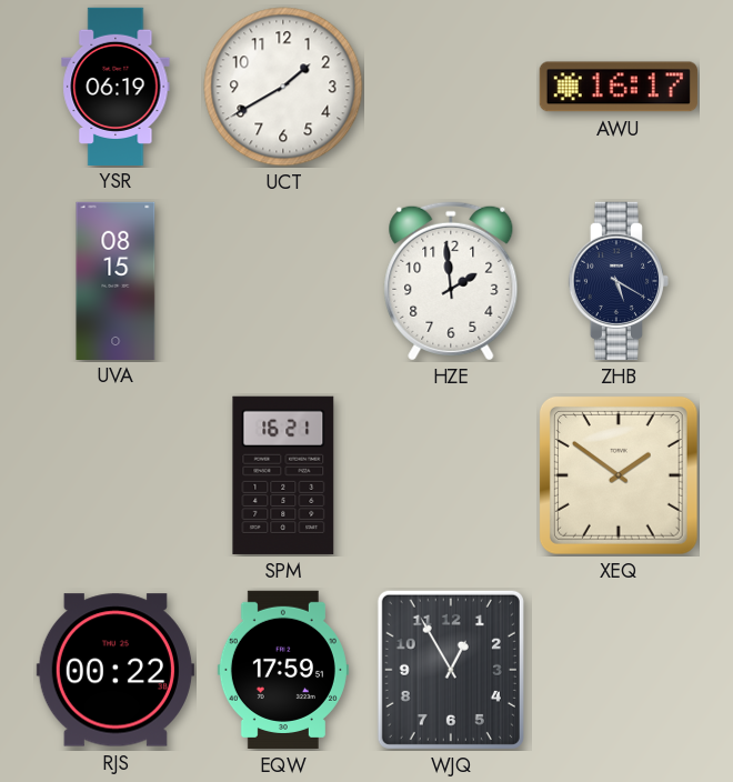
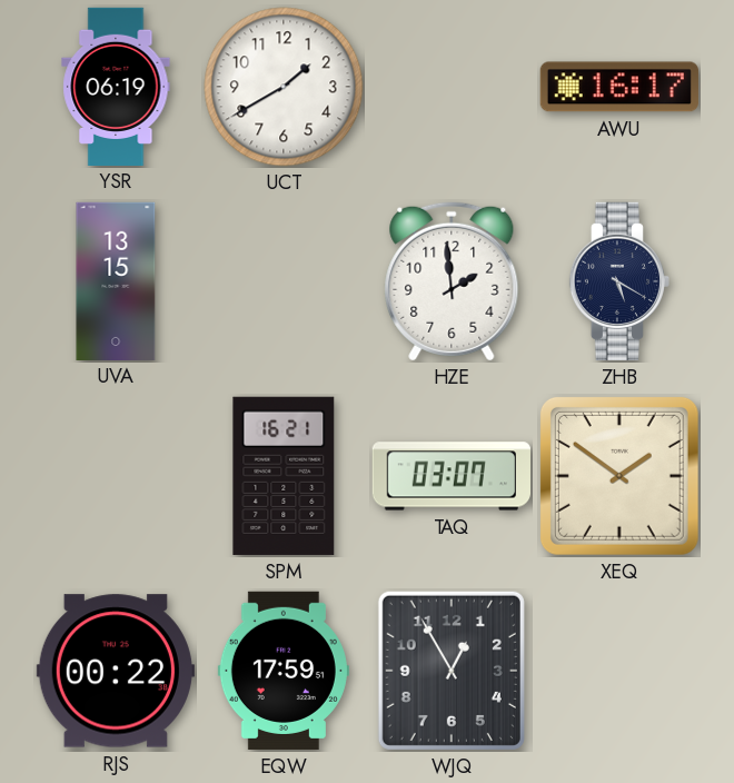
UVA: 08:15 -> 13:15 (116, 280)
TAQ: none -> 03:07 (450, 476)
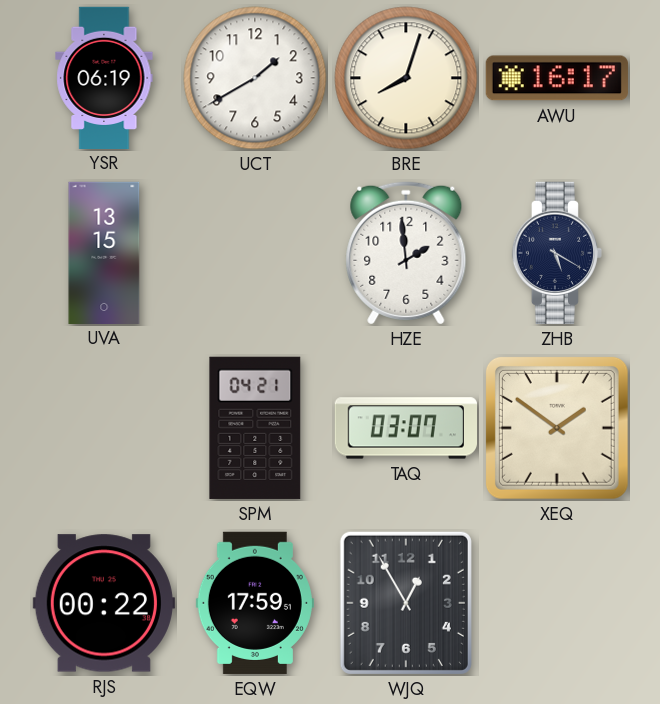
BRE: none -> 8:03 (406, 78)
SPM: 16:21 -> 04:21 (255, 428)
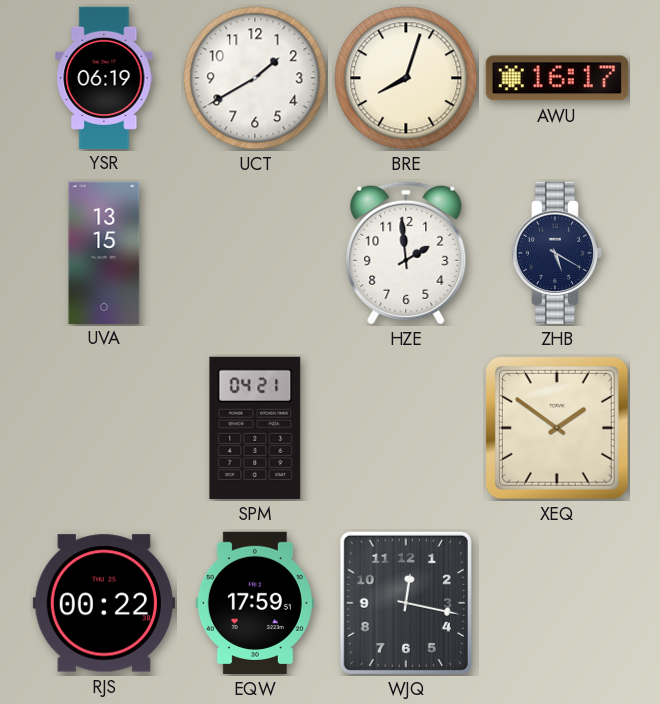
TAQ: 03:07 -> none (405, 428)
WJQ: 12:55 -> 12:17 (406, 603)
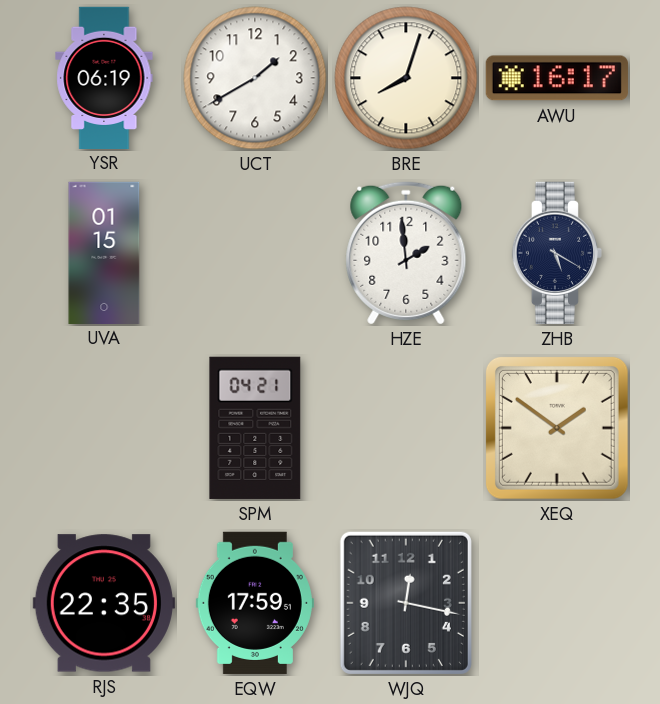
UVA: 13:15 -> 01:15 (104, 252)
RJS: 00:22 -> 22:35 (104, 603)
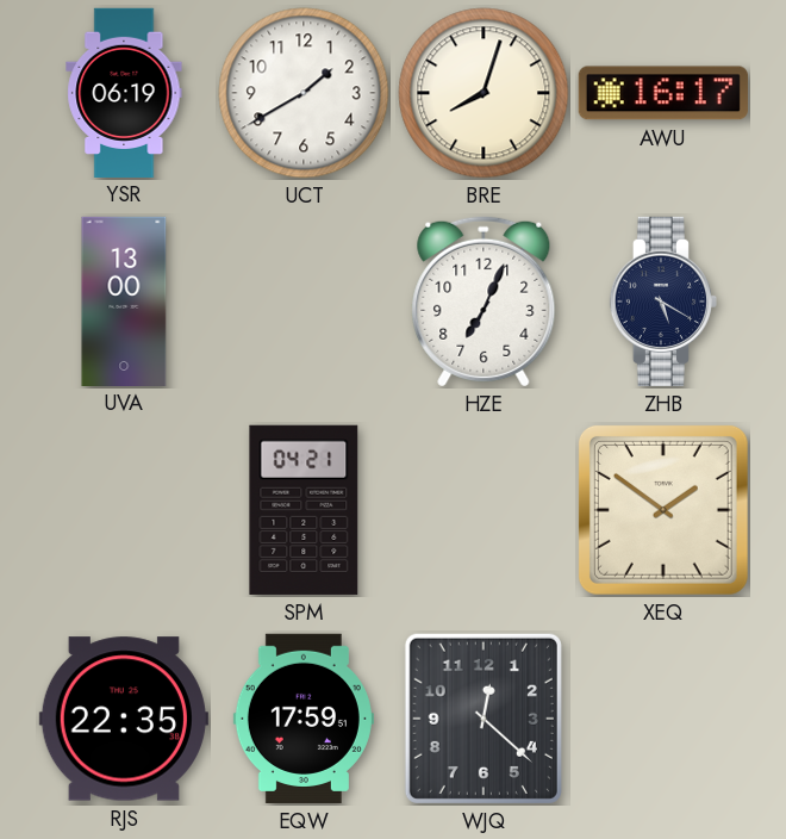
UVA: 01:15 -> 13:00 (124, 300)
HZE: 1:59 -> 7:04 (484, 302)
WJQ: 12:17 -> 12:22 (484, 719)
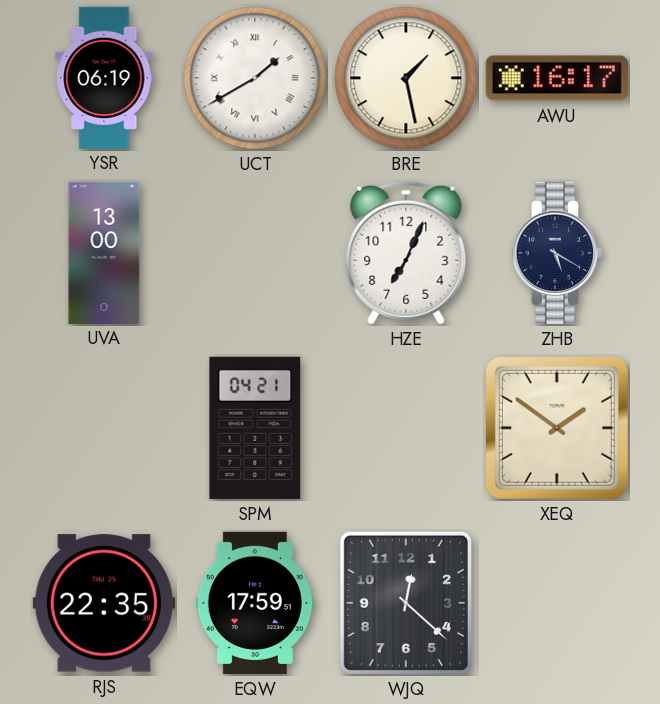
UCT numerals: Arabic -> Roman (255, 78)
BRE: 8:03 -> 1:28 (406, 78)
